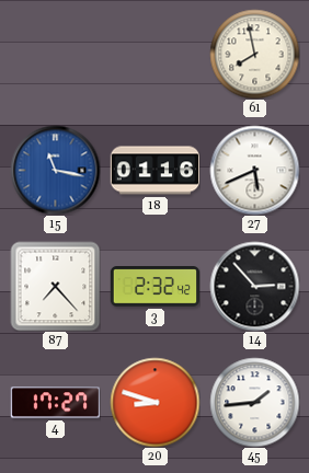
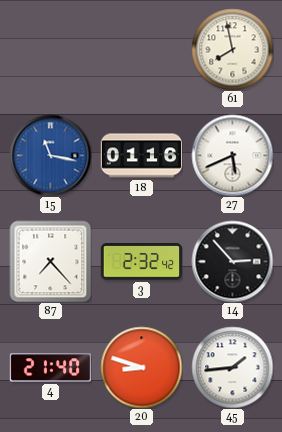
4: 17:27 -> 21:40 (50, 368)
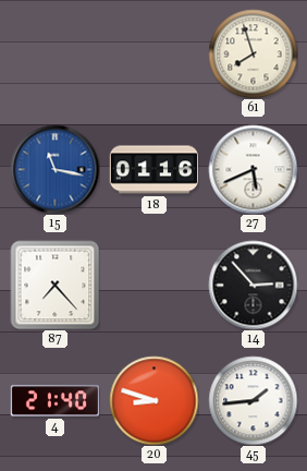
61: 7:58 -> 7:57 (253, 53)
3: 2:32 -> none (141, 262)
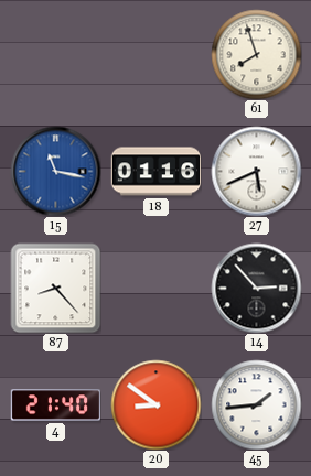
87: 7:23 -> 8:23 (55, 288)
20: 8:48 -> 8:51 (155, 404)
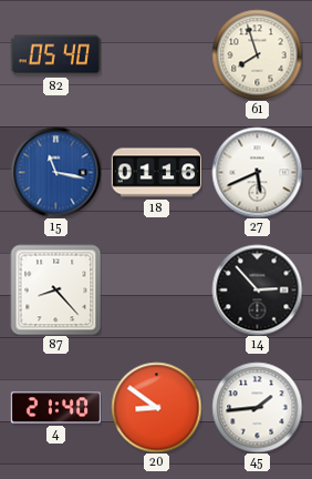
82: none -> 05:40 (55, 55)
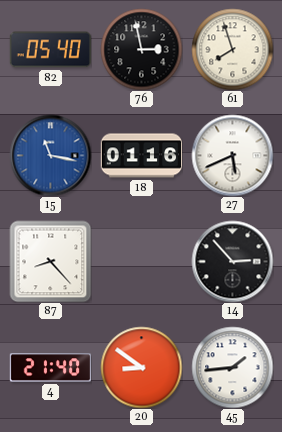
76: none -> 2:58 (141, 49)
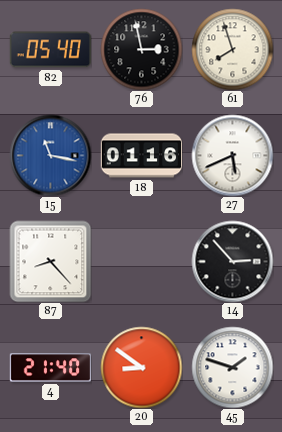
45: 1:44 -> 1:48 (232, 367)
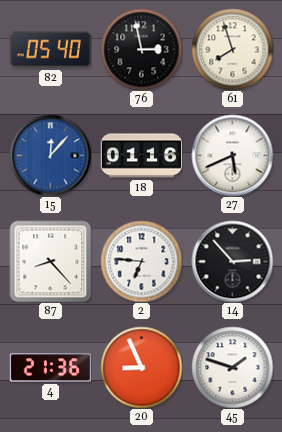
15: 11:17 -> 12:07 (50, 155)
2: none -> 6:46 (141, 261)
4: 21:40 -> 21:36 (50, 368)
20: 8:51 -> 8:56 (141, 367)
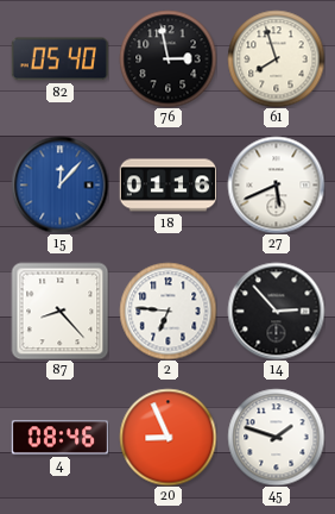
4: 21:36 -> 08:46 (59, 438)
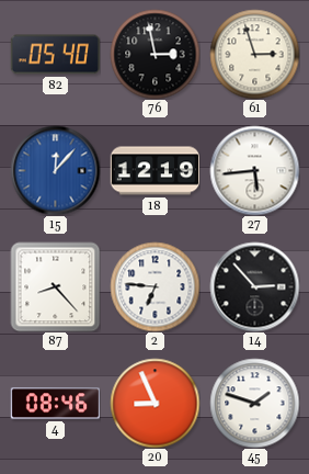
61: 7:57 -> 2:57 (254, 54)
18: 01:16 -> 12:19 (154, 171)
27: 5:41 -> 5:44 (254, 170)
